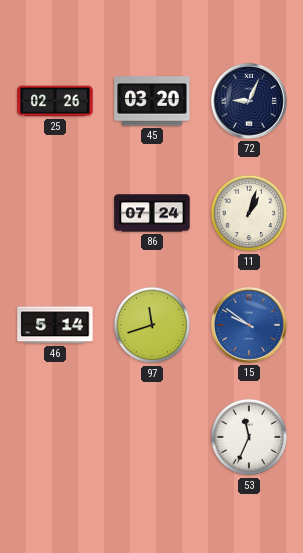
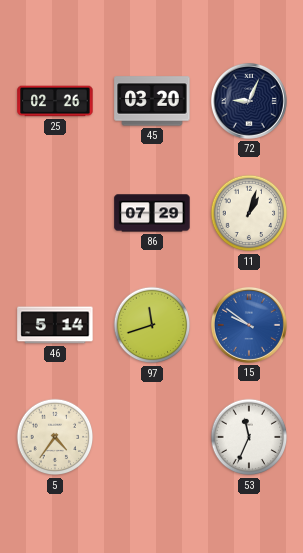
86: 07:24 -> 07:29 (152, 213)
5: none -> 4:36 (55, 437)
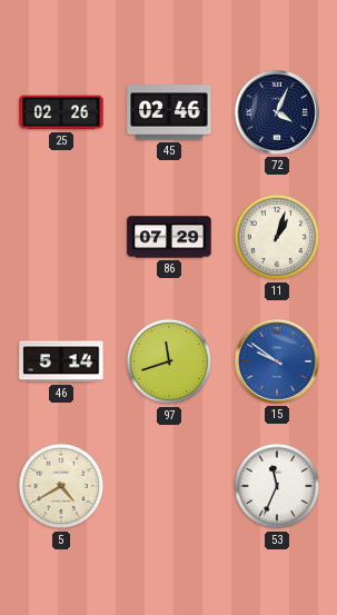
45: 03:20 -> 02:46 (169, 112)
72: 9:04 -> 4:04 (277, 112)
5: 4:36 -> 4:40 (61, 486)
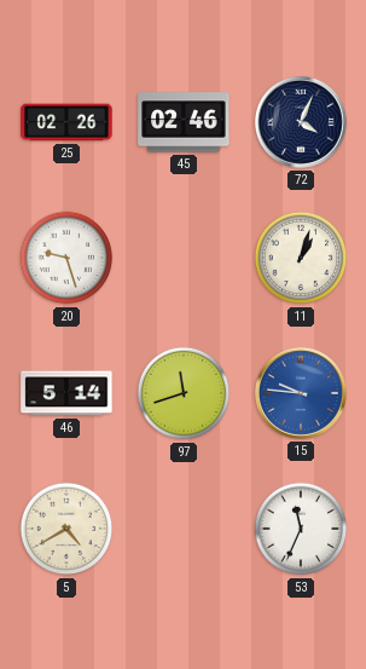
20: none -> 9:27 (66, 258)
86: 07:29 -> none (169, 237)
15: 9:51 -> 9:46 (301, 393)
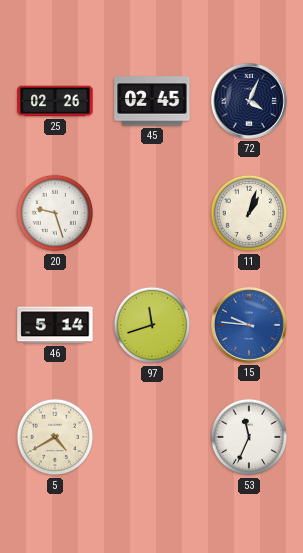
45: 02:46 -> 02:45 (152, 101)
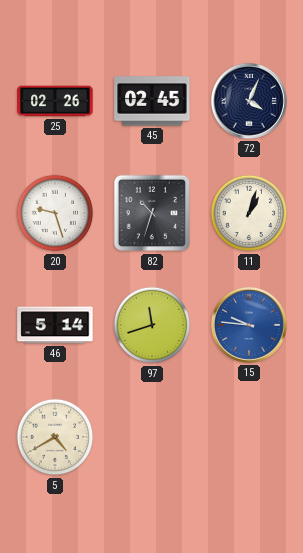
82: none -> 10:33 (151, 213)
53: 11:34 -> none (249, 437)
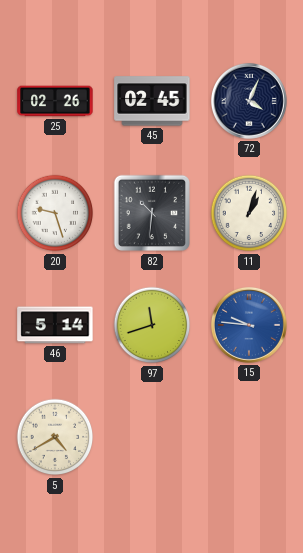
82: 10:33 -> 10:31 (151, 213)
